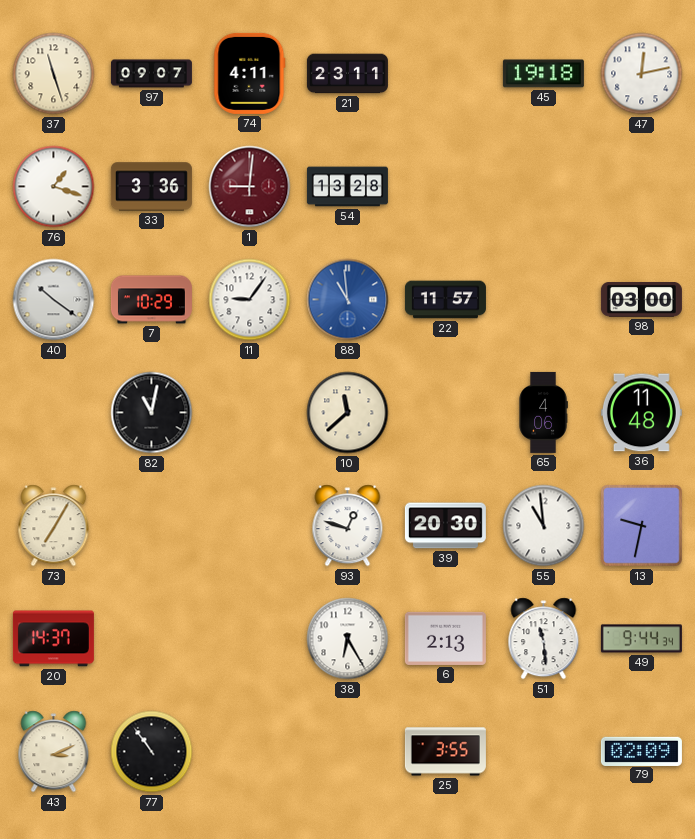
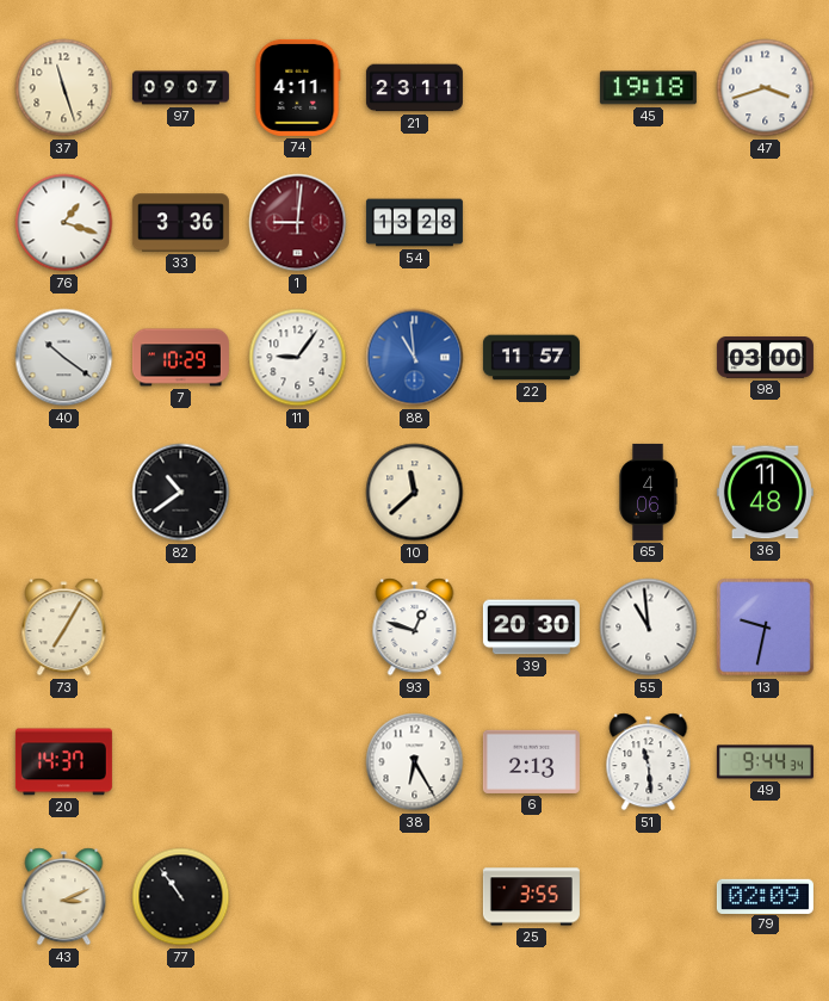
47: 12:13 -> 3:42 (766, 88)
82: 11:02 -> 10:39 (181, 493)
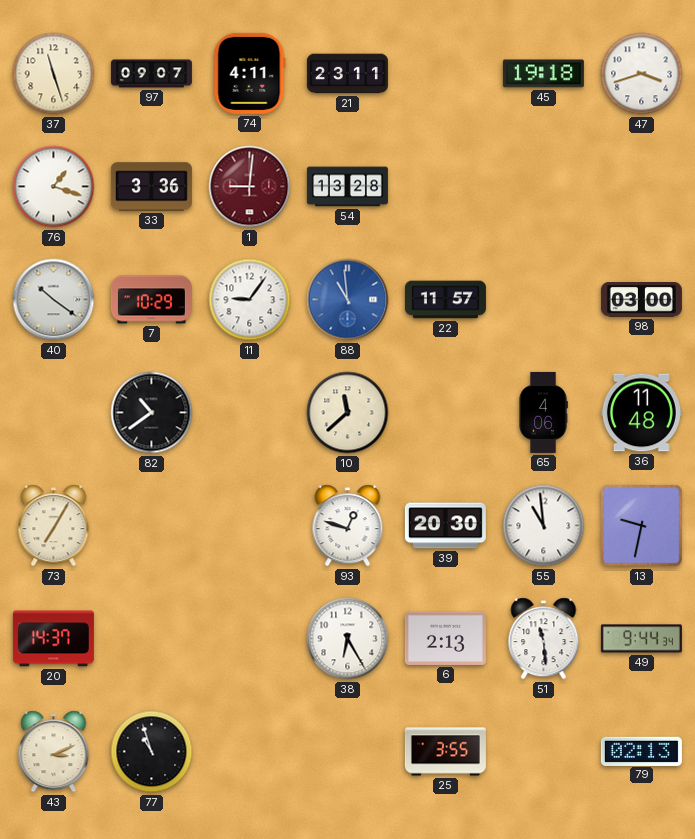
77: 10:54 -> 10:57 (152, 752)
79: 02:09 -> 02:13 (641, 751)
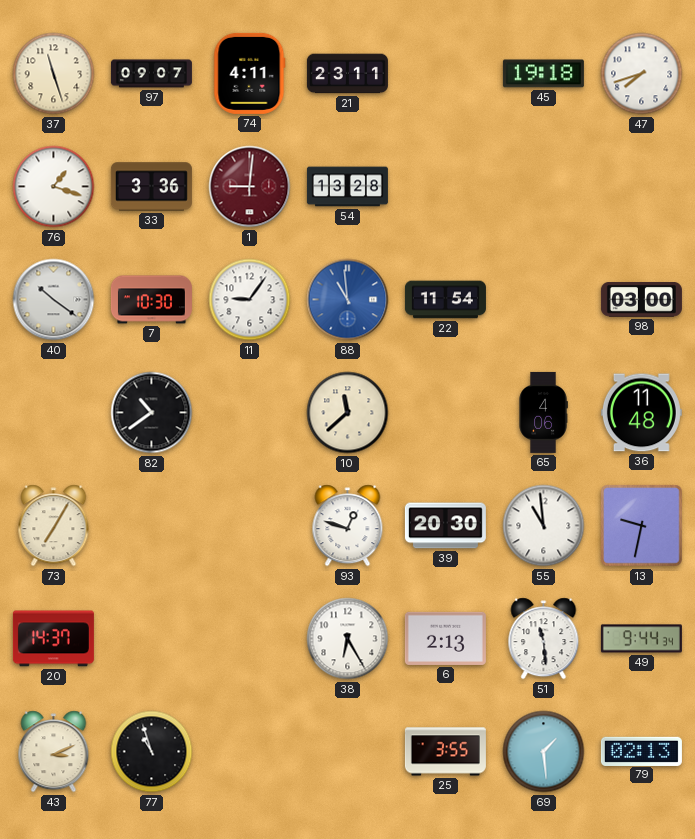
47: 3:42 -> 7:42 (642, 74)
7: 10:29 -> 10:30 (151, 300)
22: 11:57 -> 11:54 (445, 300)
69: none -> 1:29 (544, 752)
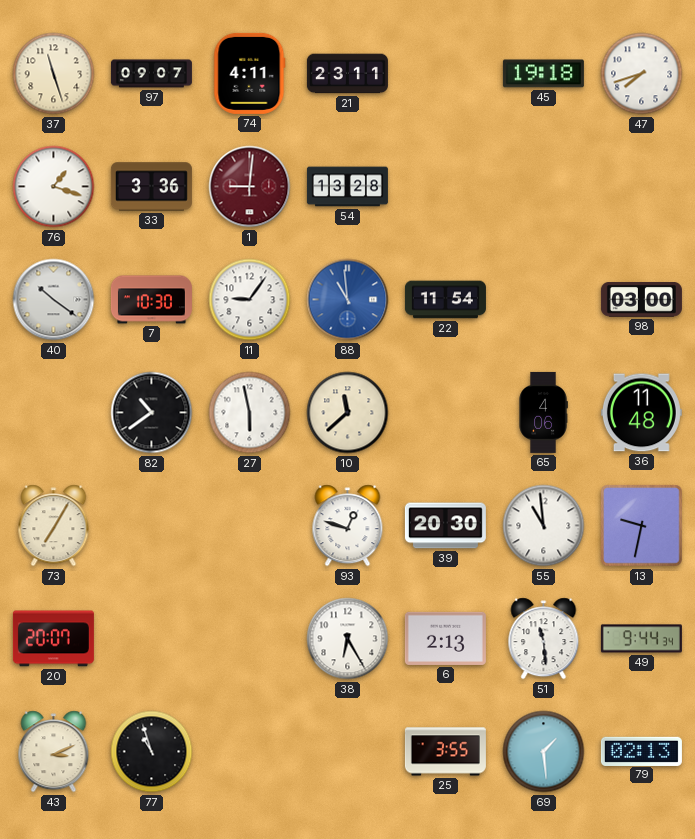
27: none -> 5:58 (250, 413)
20: 14:37 -> 20:07 (53, 639)
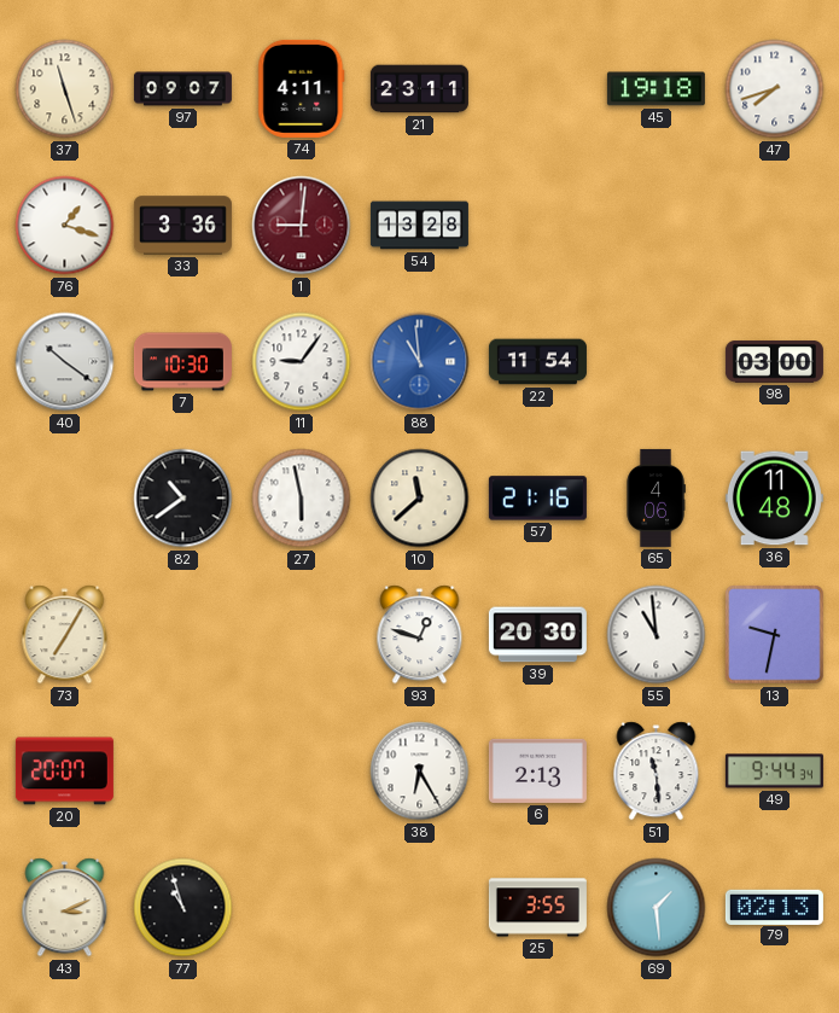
57: none -> 21:16 (537, 499)
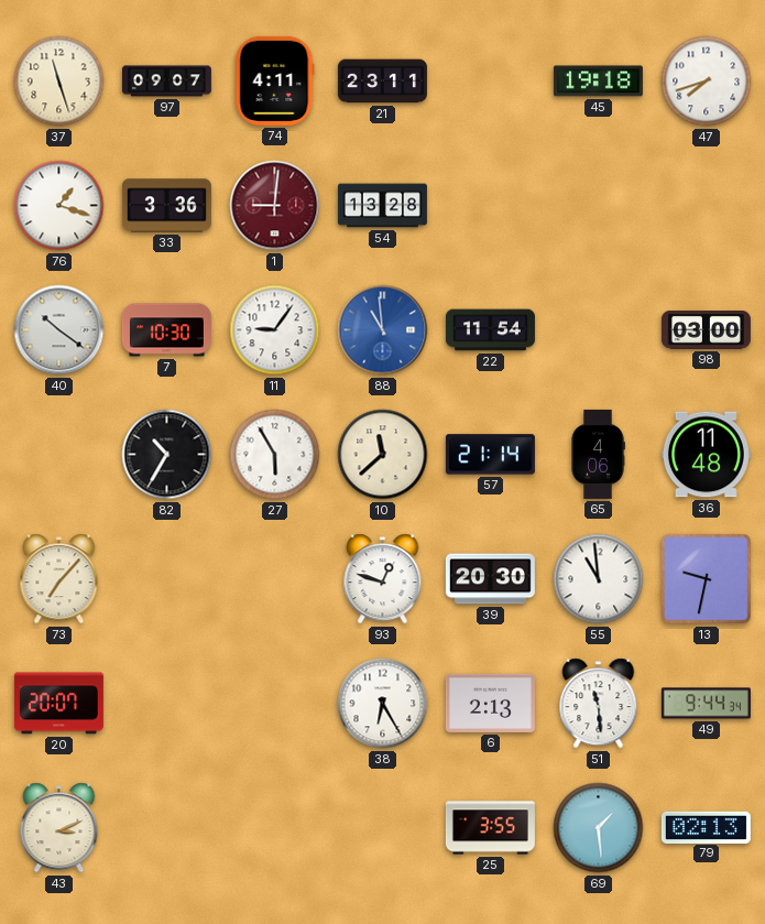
82: 10:39 -> 10:35 (167, 455)
27: 5:58 -> 5:55 (275, 455)
57: 21:16 -> 21:14 (490, 455)
73: 7:05 -> 7:07 (59, 579)
77: 10:57 -> none (183, 908)
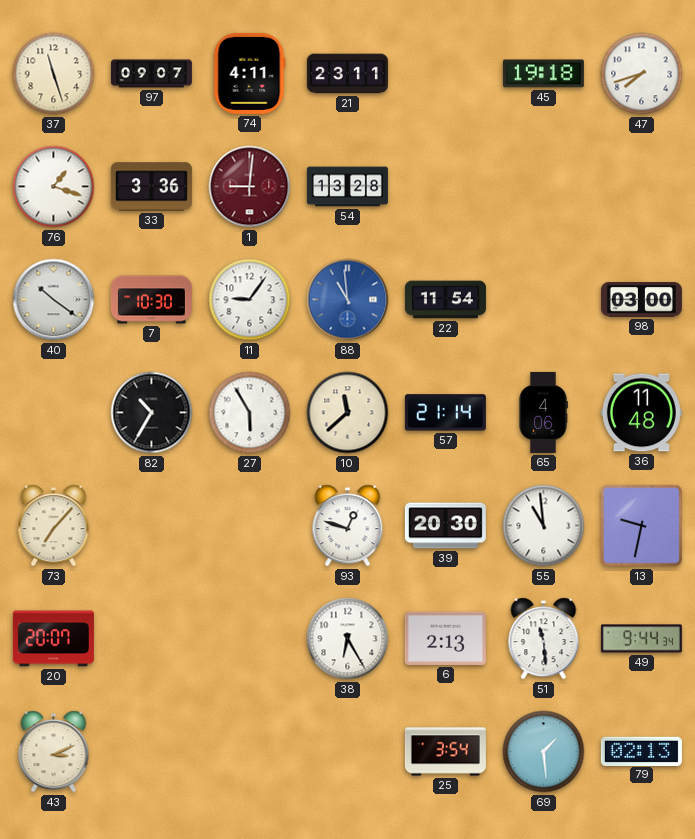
25: 3:55 -> 3:54 (445, 752)
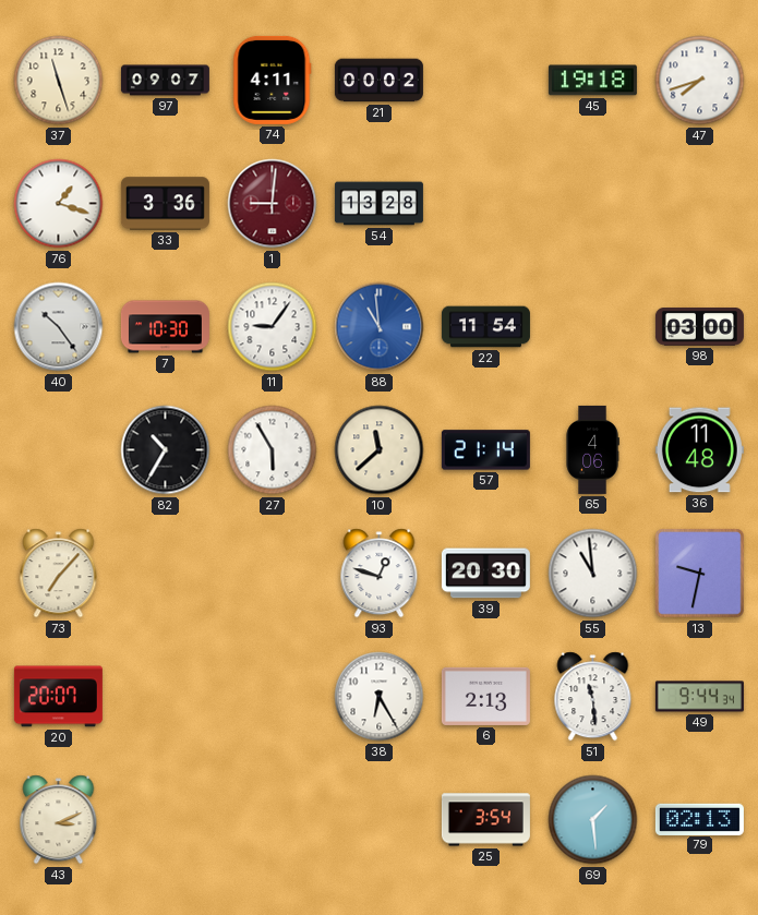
21: 23:11 -> 00:02 (378, 81)
40: 10:21 -> 10:24 (59, 327)
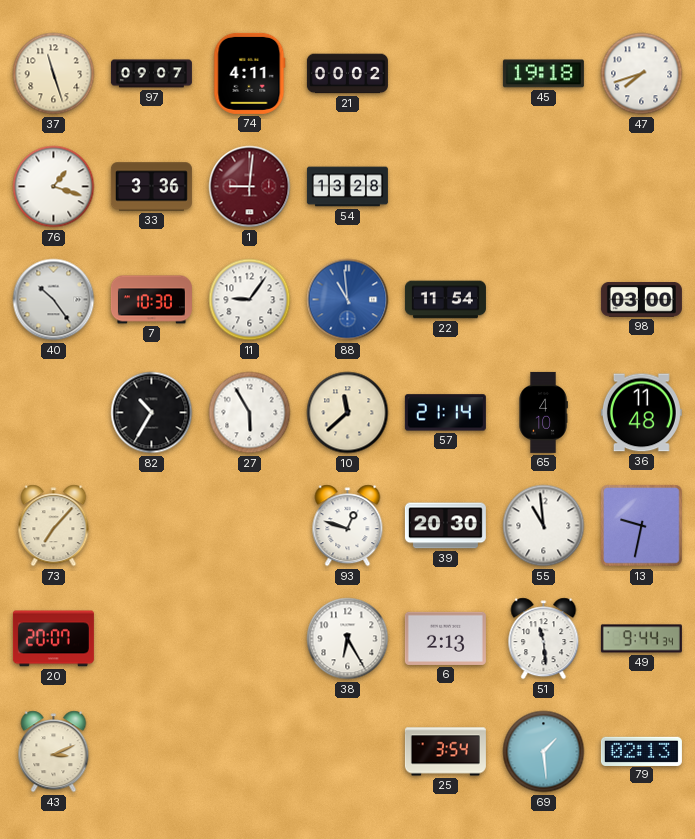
65: 4:06 -> 4:10 (543, 412)
